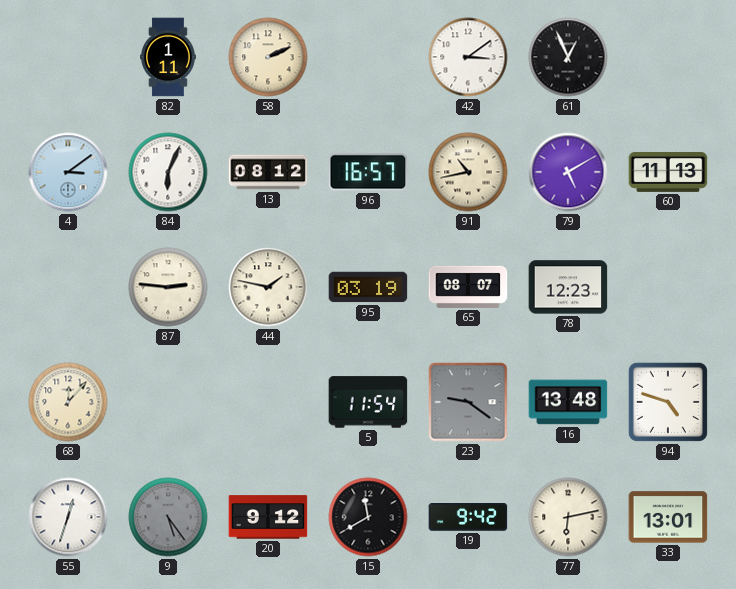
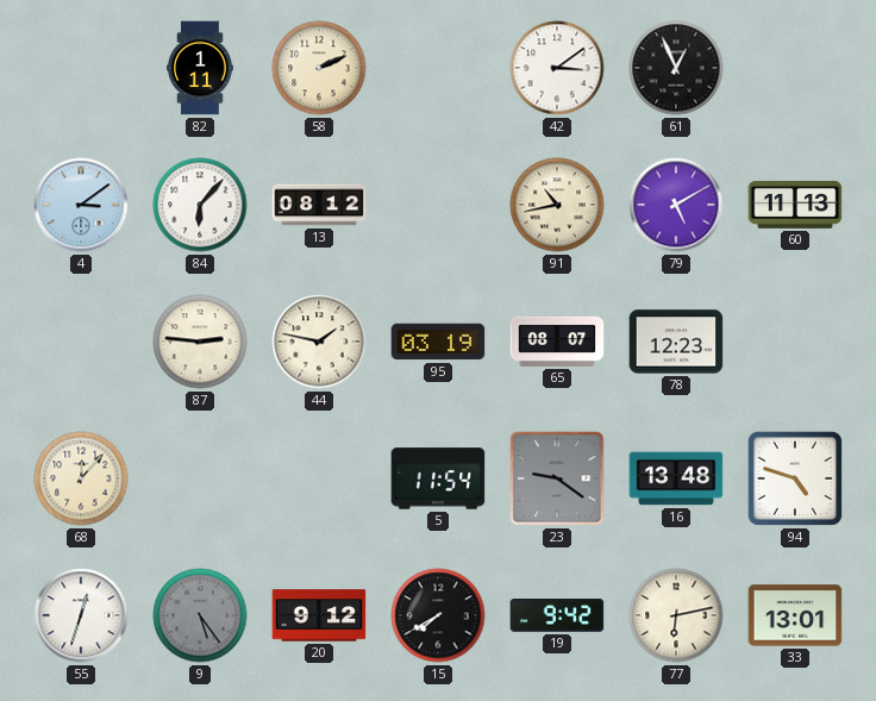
84: 6:04 -> 6:07 (200, 205)
96: 16:57 -> none (368, 172)
15: 11:40 -> 7:40 (438, 615)
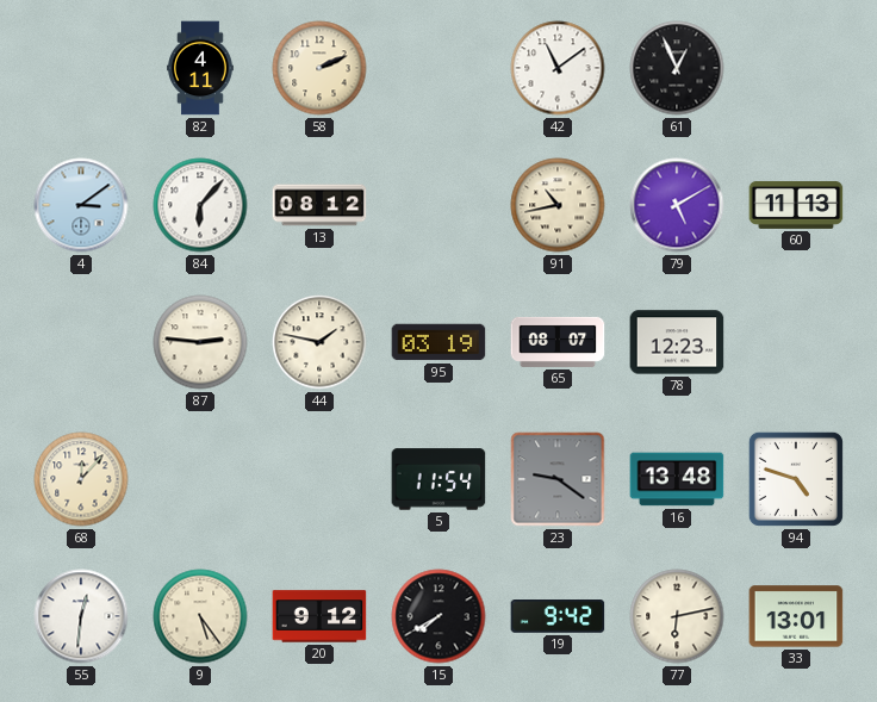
82: 1:11 -> 4:11 (201, 68)
42: 3:09 -> 11:09 (558, 68)
55: 12:33 -> 12:31 (81, 616)
9 dial: grey -> cream (200, 616)
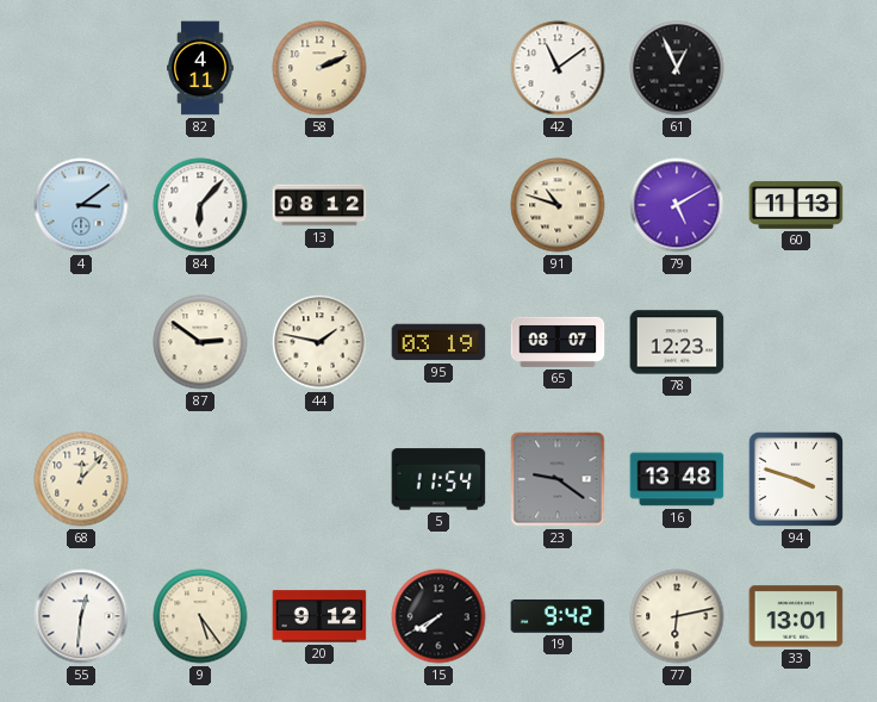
91: 10:43 -> 10:48 (558, 205)
87: 2:46 -> 2:51 (200, 342)
94: 4:48 -> 3:48 (796, 479)
